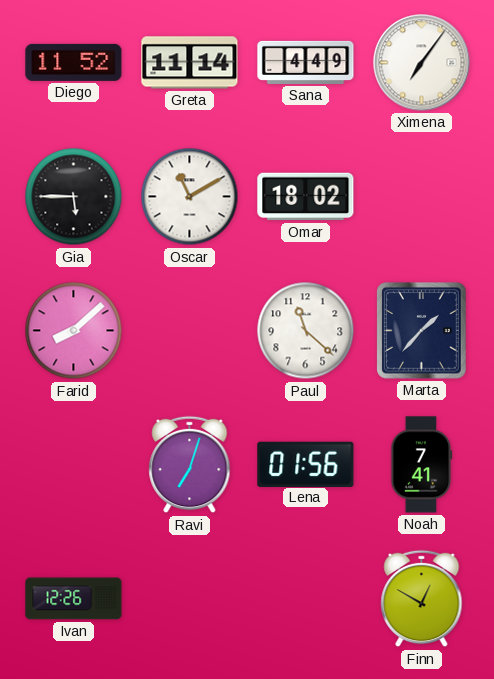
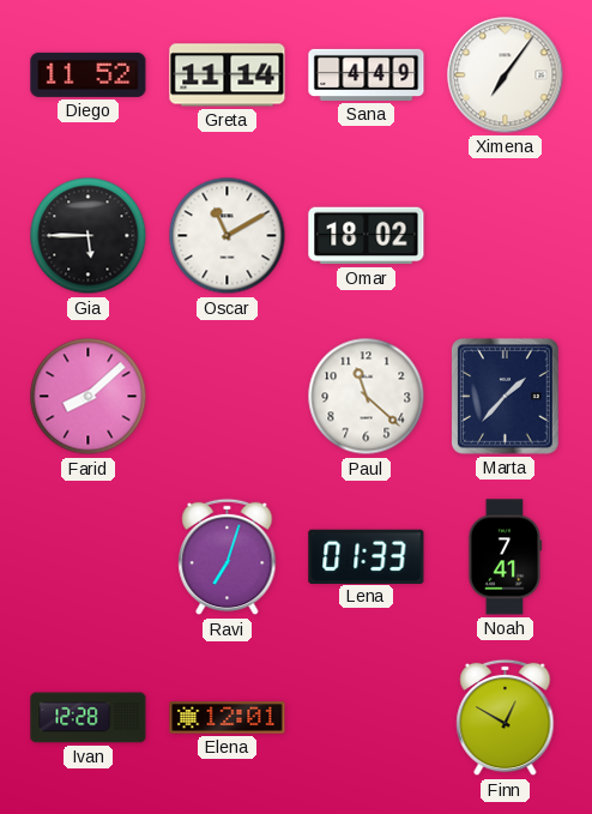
Lena: 01:56 -> 01:33 (367, 556)
Ivan: 12:26 -> 12:28 (89, 718)
Elena: none -> 12:01 (228, 718)
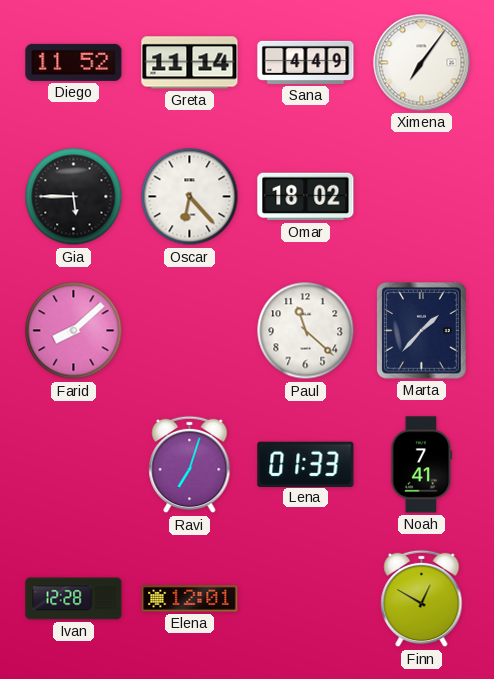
Oscar: 11:10 -> 6:23 (190, 197)
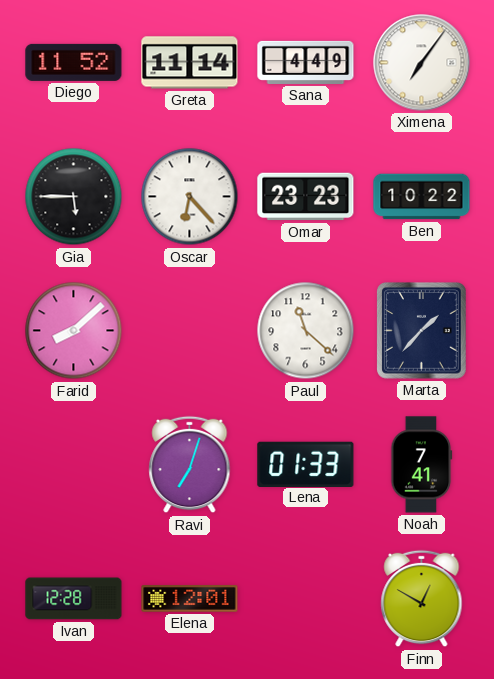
Omar: 18:02 -> 23:23 (306, 197)
Ben: none -> 10:22 (422, 197)
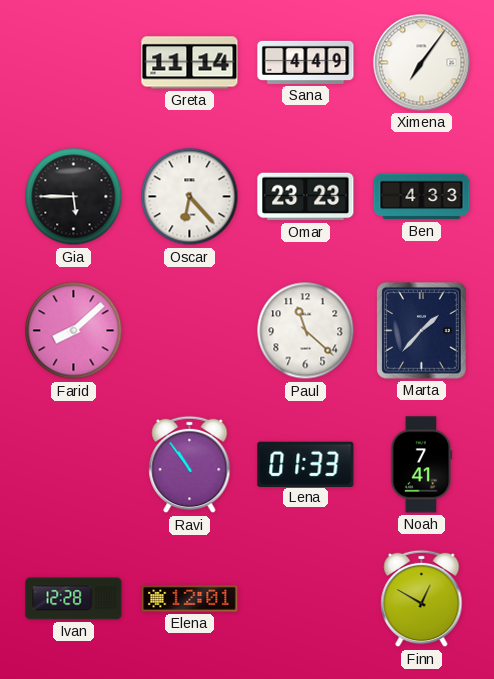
Diego: 11:52 -> none (74, 62)
Ben: 10:22 -> 4:33 (422, 197)
Ravi: 7:03 -> 10:54 (190, 465)
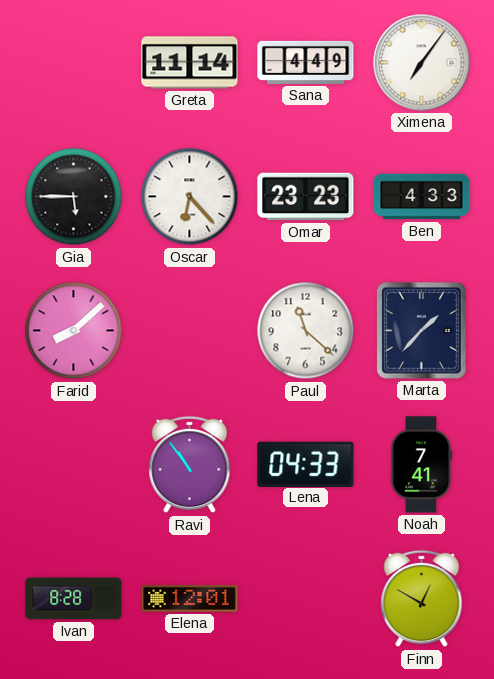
Lena: 01:33 -> 04:33 (306, 464)
Ivan: 12:28 -> 8:28 (74, 599)
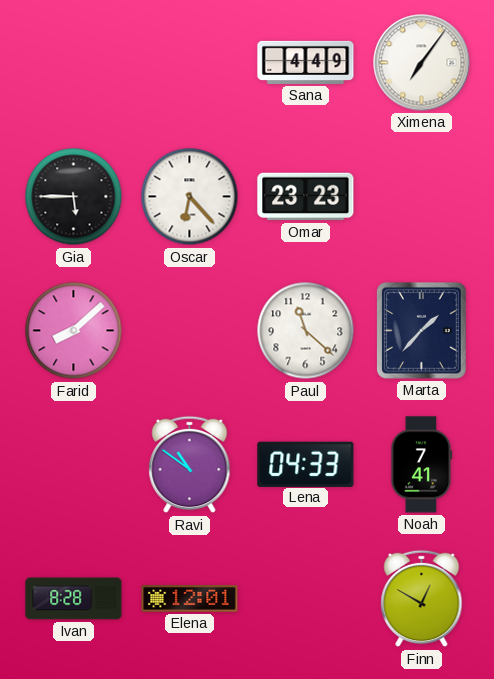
Greta: 11:14 -> none (190, 63)
Ben: 4:33 -> none (422, 197)
Ravi: 10:54 -> 10:51 (190, 465)
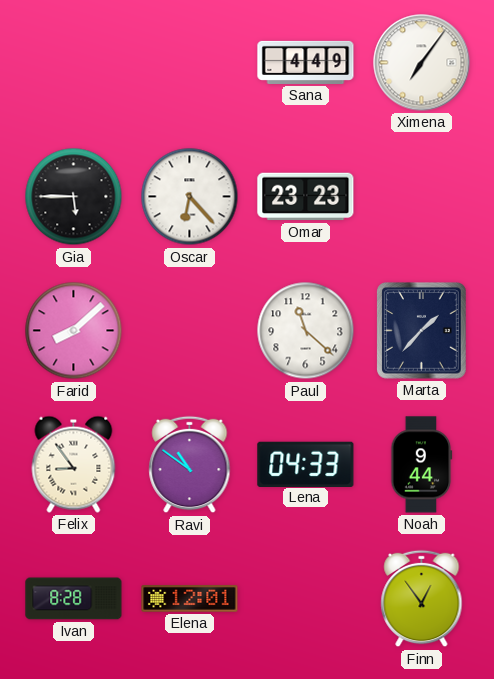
Felix: none -> 8:54 (74, 464)
Noah: 7:41 -> 9:44 (421, 465)
Finn: 12:50 -> 12:54 (422, 599)
